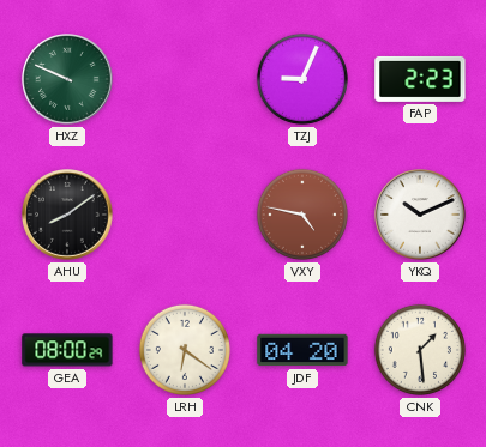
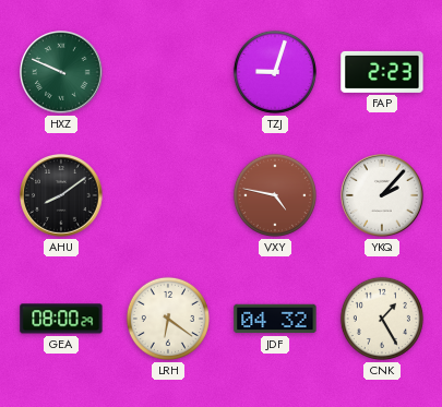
TZJ: 9:04 -> 9:03 (275, 72)
YKQ: 10:11 -> 2:07 (382, 195)
JDF: 04:20 -> 04:32 (275, 319)
CNK: 1:29 -> 1:25 (382, 319)
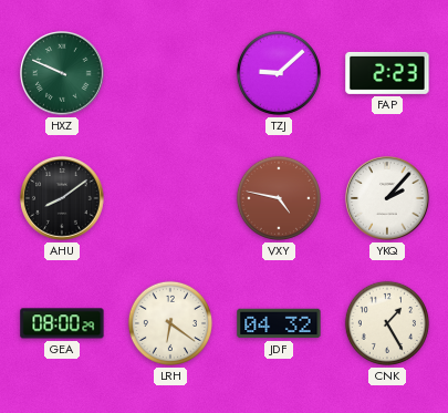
TZJ: 9:03 -> 9:08 (279, 73)
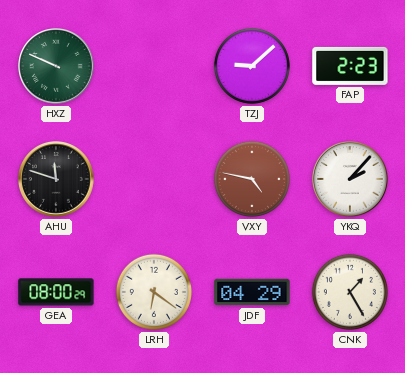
AHU: 8:09 -> 11:48 (56, 179)
JDF: 04:32 -> 04:29 (252, 292)
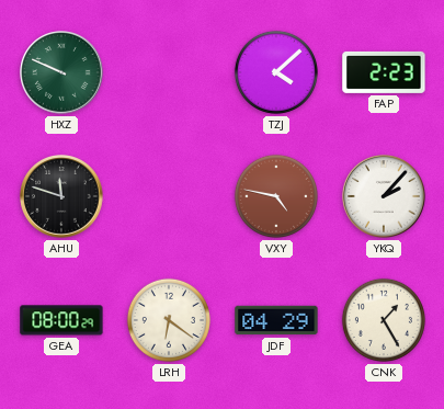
TZJ: 9:08 -> 4:08 (276, 72)
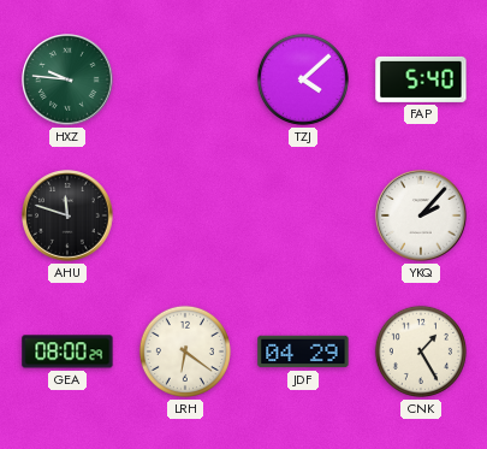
HXZ: 9:49 -> 9:46 (67, 79)
FAP: 2:23 -> 5:40 (421, 79)
VXY: 4:47 -> none (276, 196)
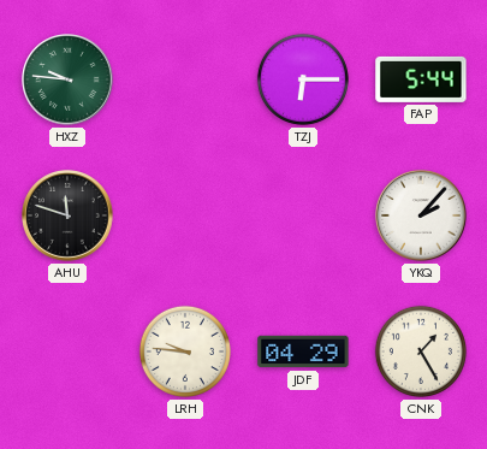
TZJ: 4:08 -> 6:15 (303, 79)
FAP: 5:40 -> 5:44 (421, 79)
GEA: 08:00 -> none (67, 351)
LRH: 6:21 -> 9:46 (185, 351)
